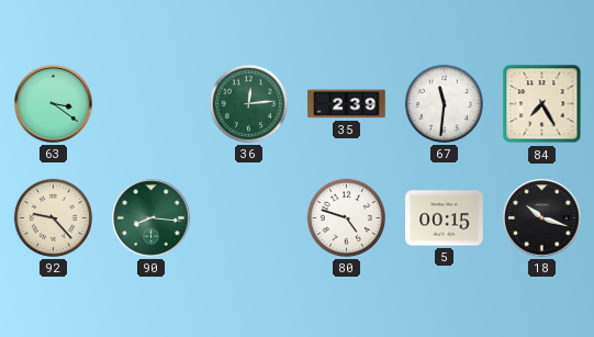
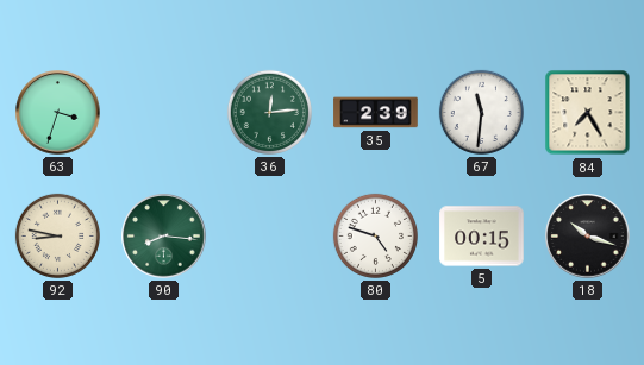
63: 3:21 -> 3:33 (58, 113)
92: 9:23 -> 8:47 (57, 235)
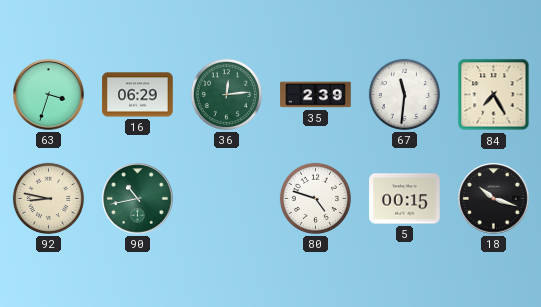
16: none -> 06:29 (138, 95)
90: 8:16 -> 10:43 (138, 199)
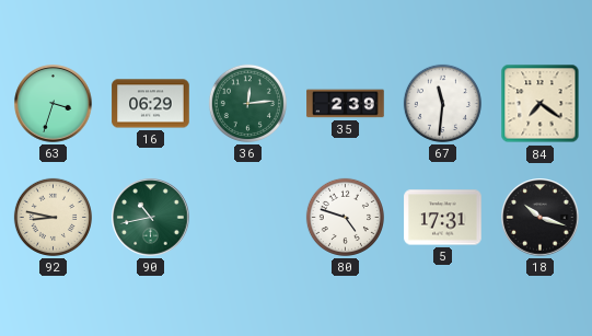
84: 7:25 -> 7:21 (541, 104)
5: 00:15 -> 17:31 (443, 218)
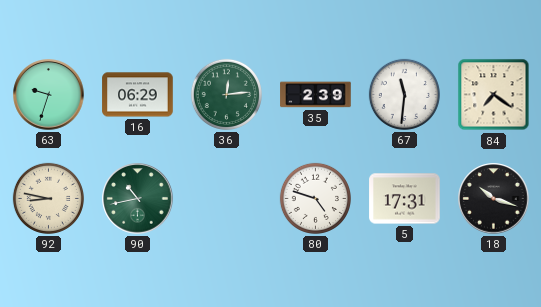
63: 3:33 -> 9:33 (49, 95)
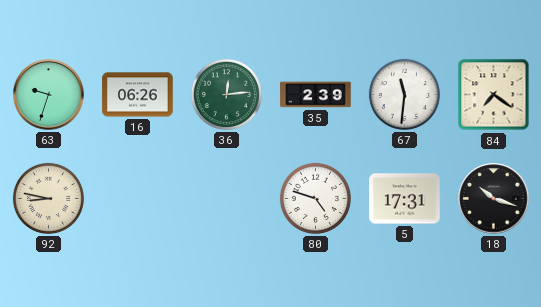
16: 06:29 -> 06:26 (138, 95)
90: 10:43 -> none (138, 199)
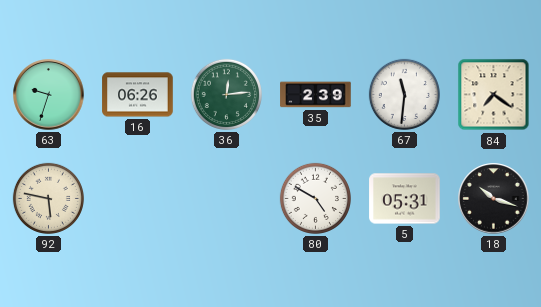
92: 8:47 -> 5:47 (48, 198)
80: 4:48 -> 4:50 (315, 198)
5: 17:31 -> 05:31 (405, 199)
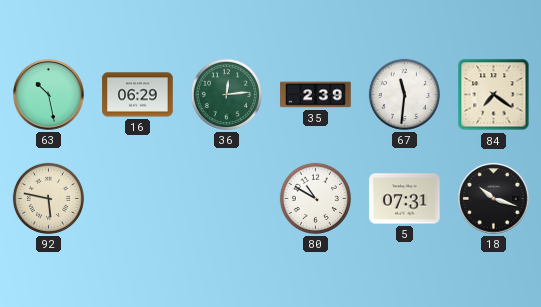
63: 9:33 -> 10:28 (49, 95)
16: 06:26 -> 06:29 (138, 95)
80: 4:50 -> 10:50 (315, 198)
5: 05:31 -> 07:31 (405, 199)
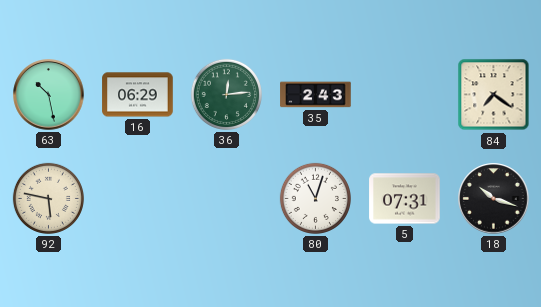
35: 2:39 -> 2:43 (316, 95)
67: 11:31 -> none (404, 94)
80: 10:50 -> 11:03 (315, 198)
